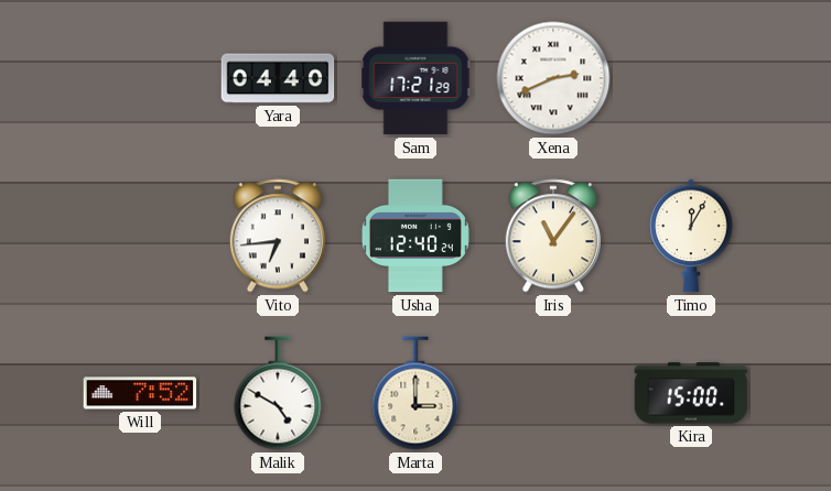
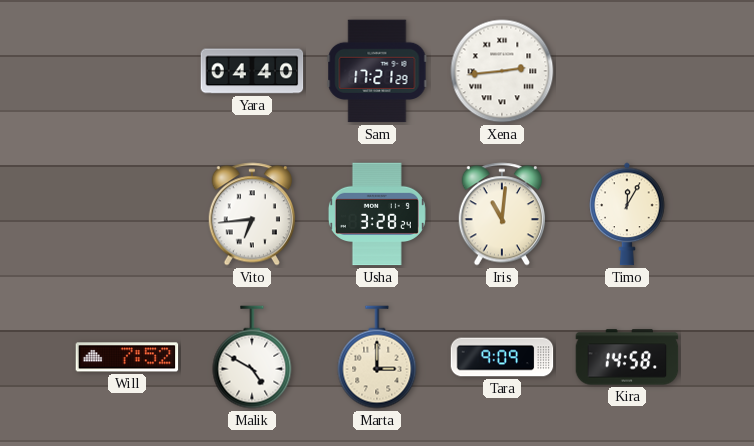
Xena: 2:41 -> 2:44 (502, 71)
Usha: 12:40 -> 3:28 (377, 214)
Iris: 11:06 -> 11:01 (501, 214)
Tara: none -> 9:09 (502, 357)
Kira: 15:00 -> 14:58 (627, 357)
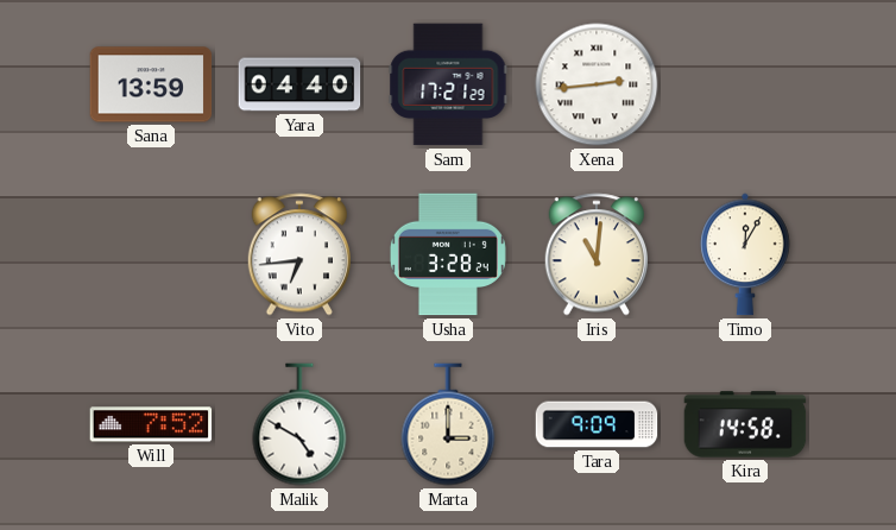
Sana: none -> 13:59 (151, 84)
